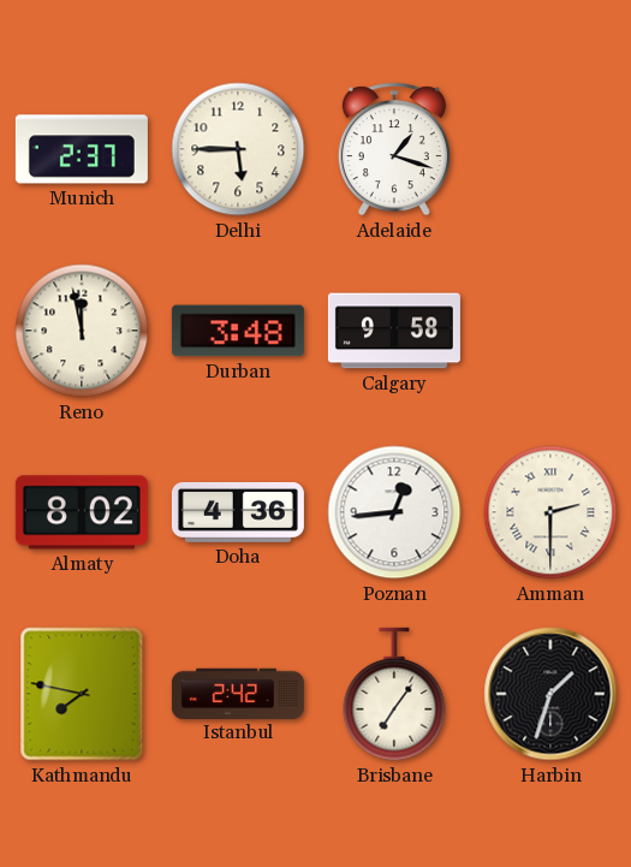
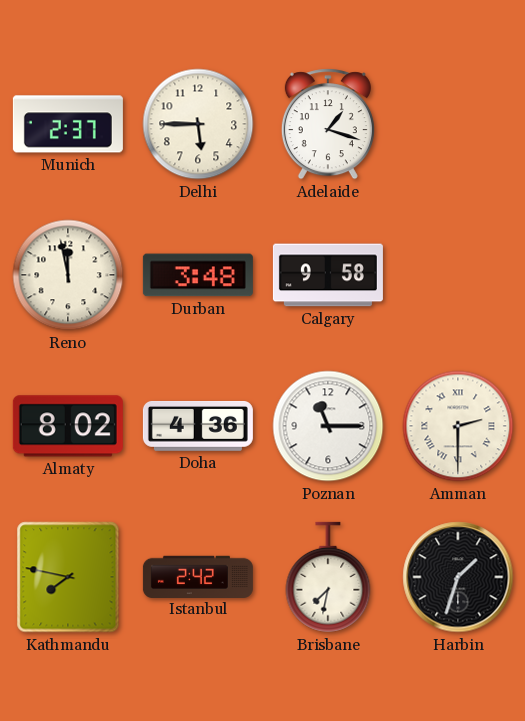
Poznan: 12:44 -> 11:15 (328, 426)
Brisbane: 7:06 -> 7:32 (328, 577)
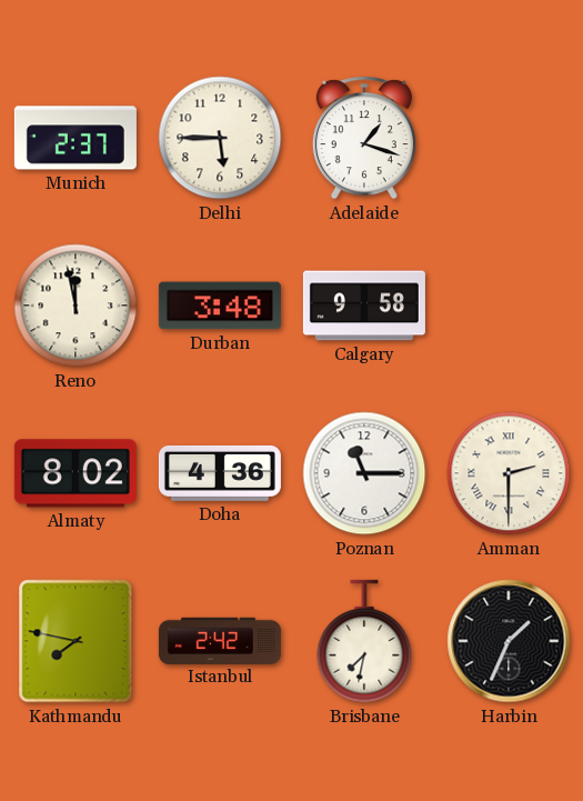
Harbin: 1:33 -> 1:34 (509, 641)
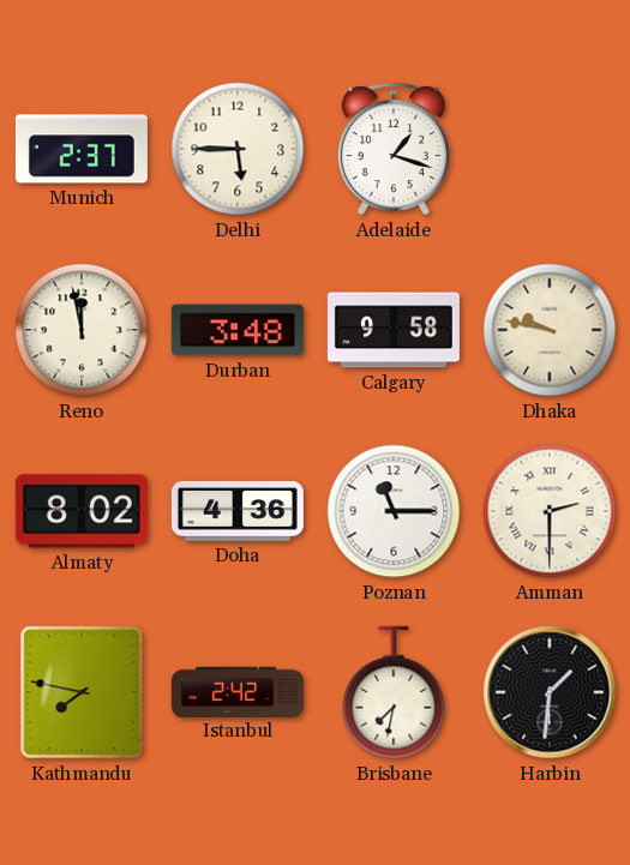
Dhaka: none -> 9:47 (550, 330)
Harbin: 1:34 -> 1:31 (550, 692)
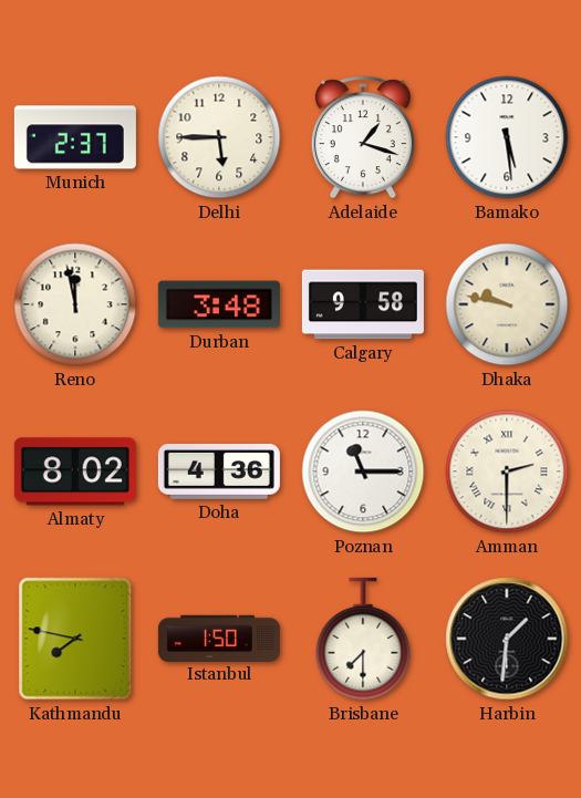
Bamako: none -> 5:29 (507, 137)
Istanbul: 2:42 -> 1:50 (219, 638)
Brisbane: 7:32 -> 7:30 (363, 639)
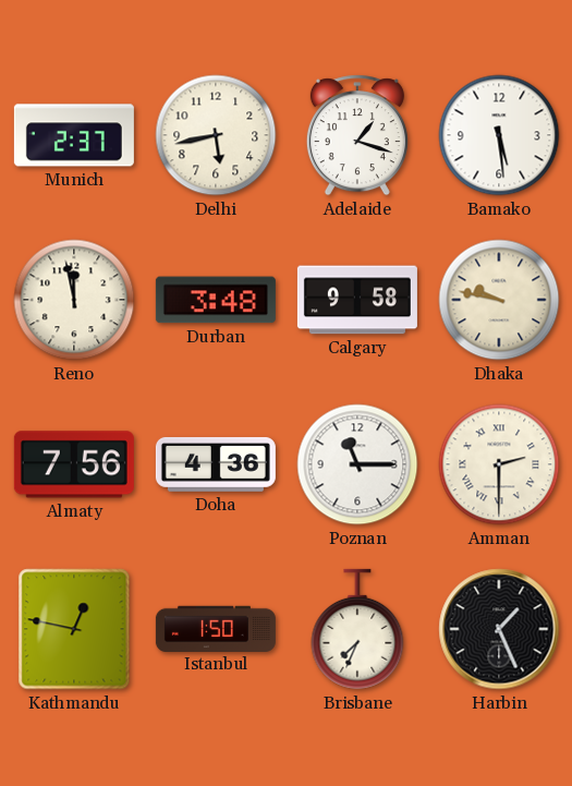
Delhi: 5:45 -> 5:43 (216, 135)
Almaty: 8:02 -> 7:56 (74, 464)
Kathmandu: 7:47 -> 12:47 (74, 629)
Brisbane: 7:30 -> 7:34 (357, 629)
Harbin: 1:31 -> 1:26 (499, 629)
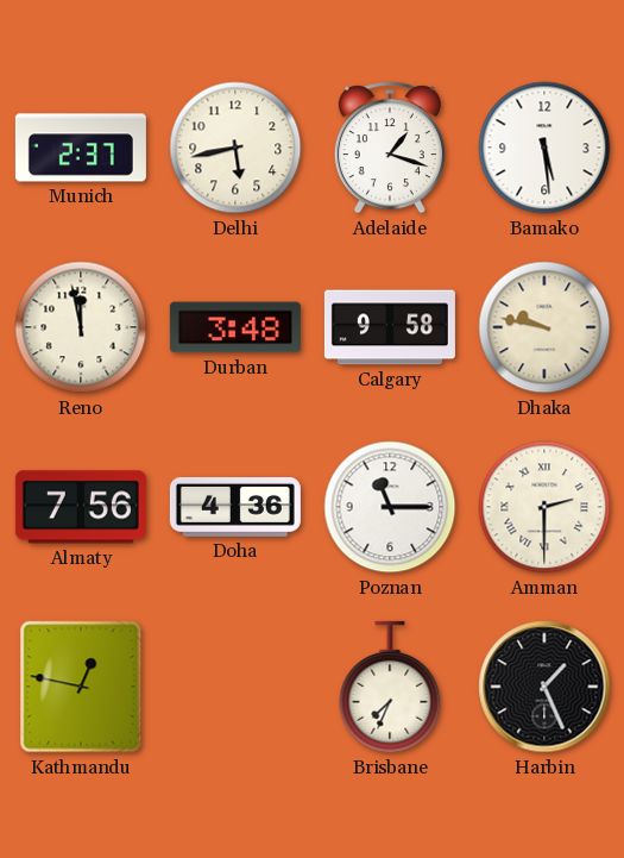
Istanbul: 1:50 -> none (216, 628)
